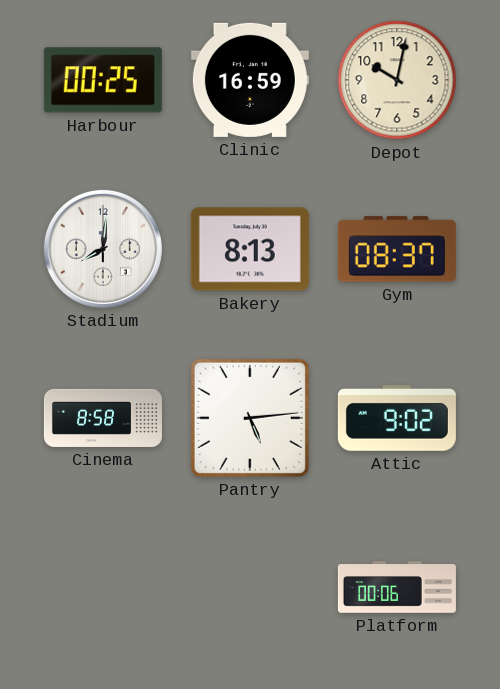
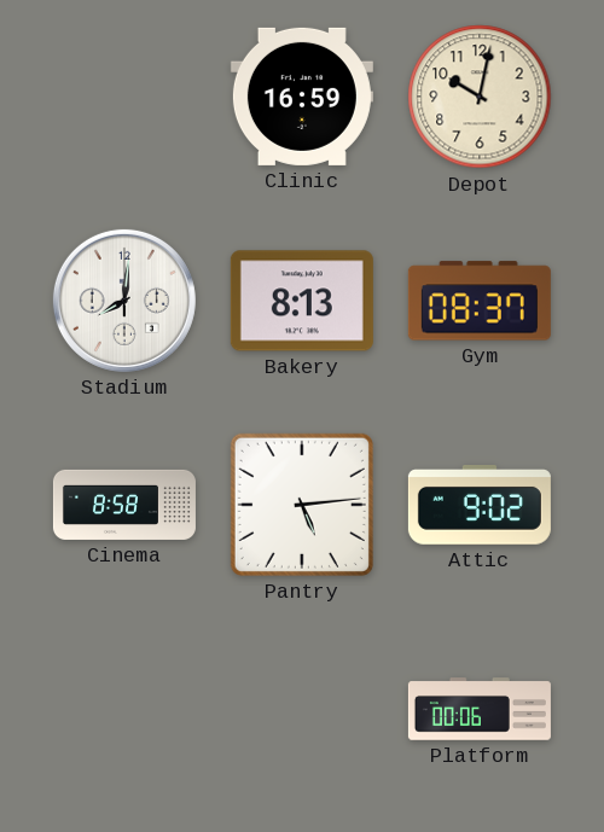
Harbour: 00:25 -> none (103, 80)
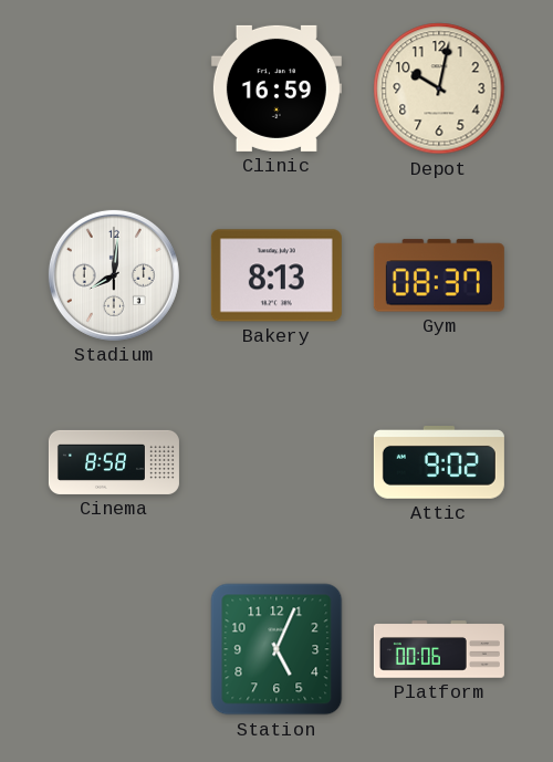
Pantry: 5:14 -> none (302, 505)
Station: none -> 5:04 (276, 649)
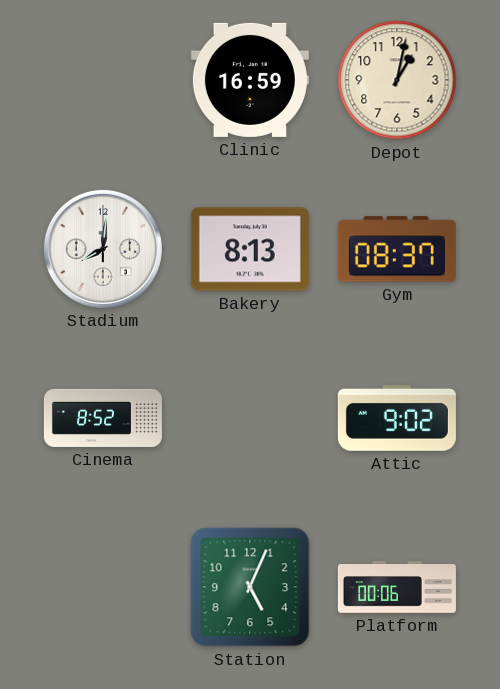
Depot: 10:02 -> 1:02 (397, 80)
Cinema: 8:58 -> 8:52 (103, 418)
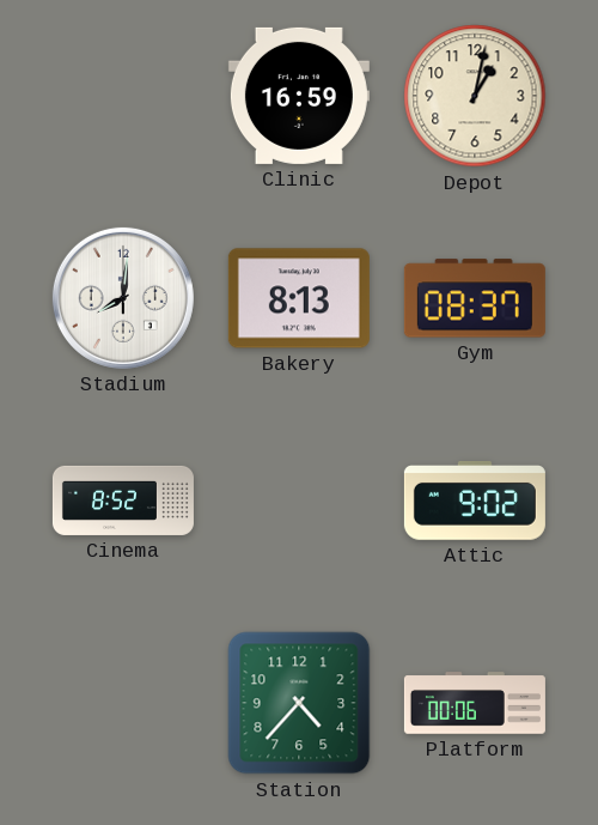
Station: 5:04 -> 4:37 (299, 703)
